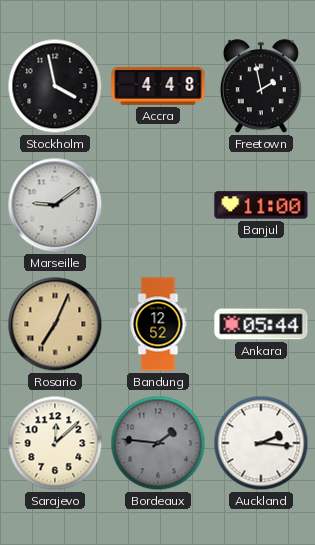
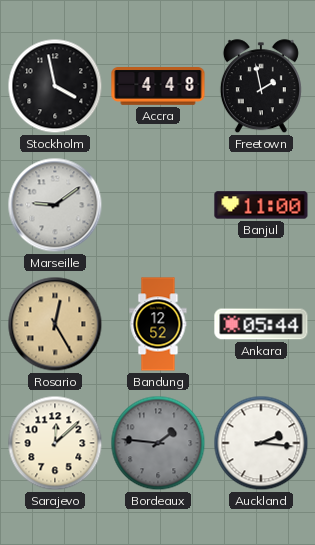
Rosario: 7:04 -> 12:25 (55, 324)
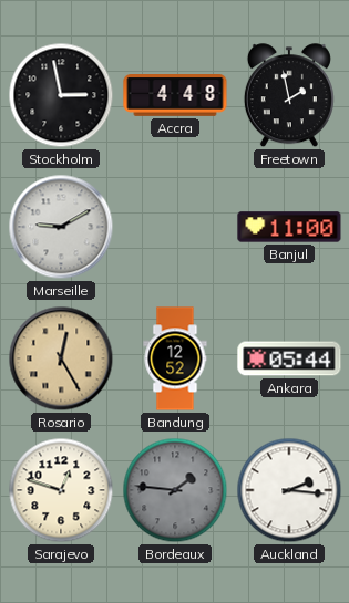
Stockholm: 3:58 -> 2:58 (61, 95)
Marseille: 9:09 -> 9:10 (61, 227)
Sarajevo: 12:08 -> 12:48 (61, 490)
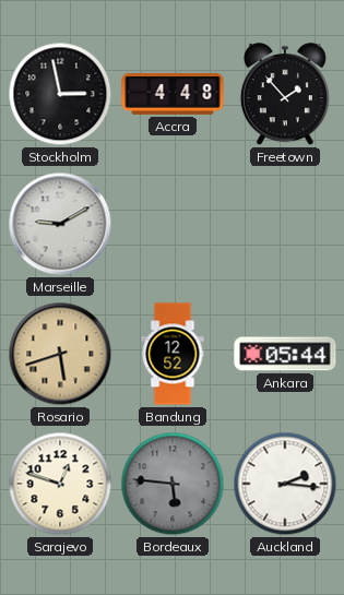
Freetown: 1:58 -> 1:53 (285, 95)
Banjul: 11:00 -> none (289, 227)
Rosario: 12:25 -> 5:42 (60, 354)
Bordeaux: 1:46 -> 5:46 (173, 484)
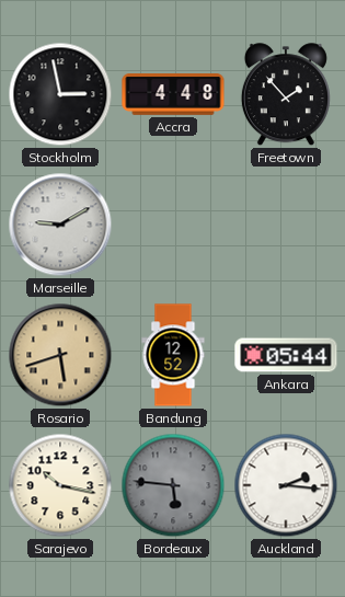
Sarajevo: 12:48 -> 10:17 (60, 485)
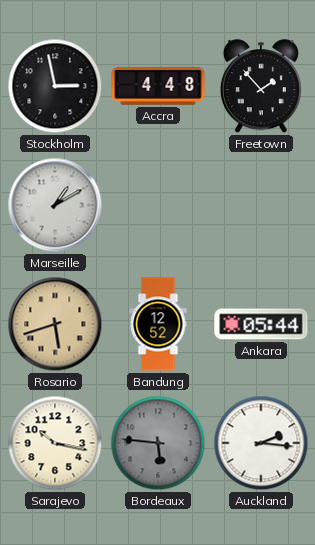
Marseille: 9:10 -> 1:10 (55, 205)
